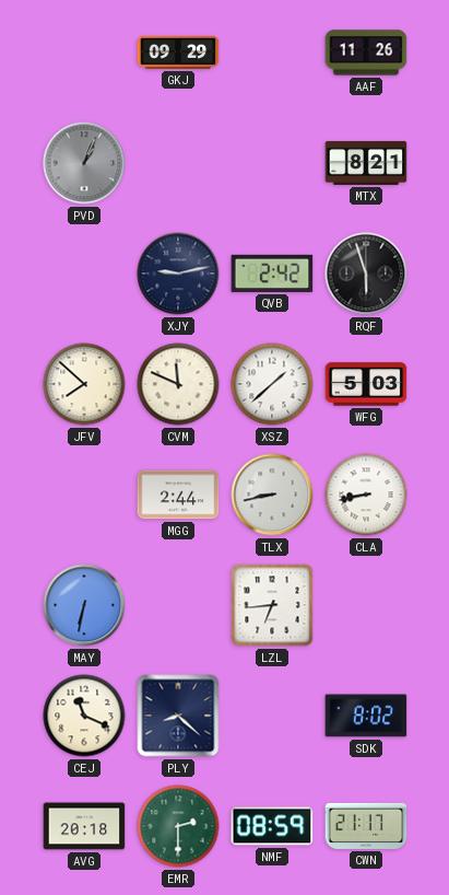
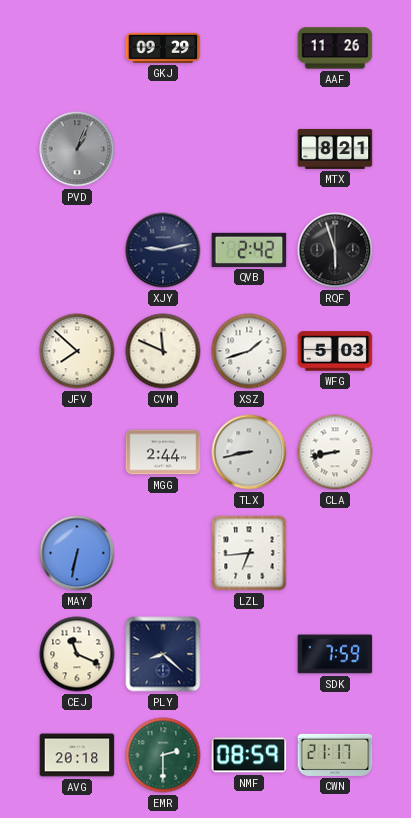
XSZ: 1:38 -> 1:42 (249, 351)
SDK: 8:02 -> 7:59 (335, 654)
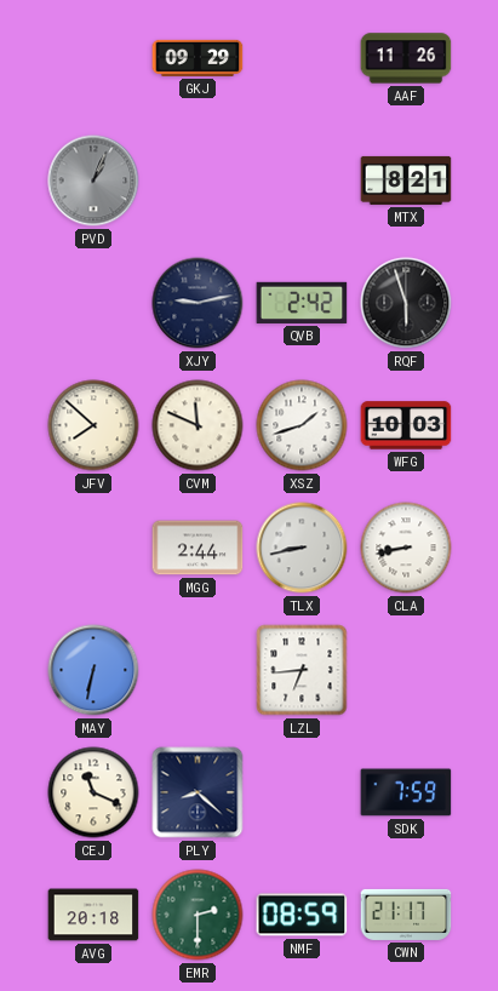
WFG: 5:03 -> 10:03 (406, 425)
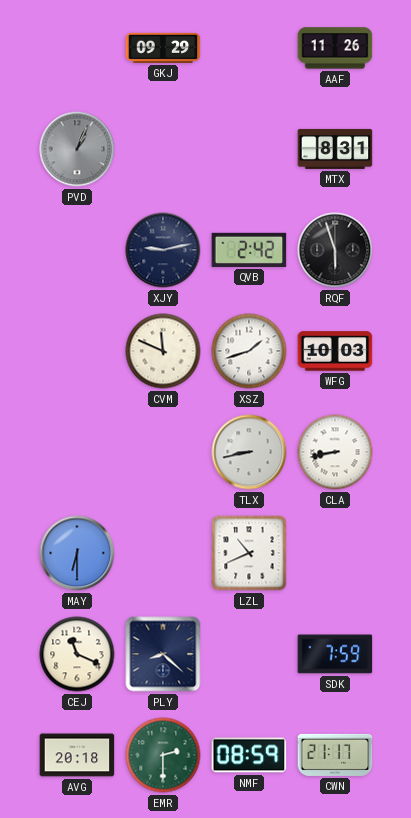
MTX: 8:21 -> 8:31 (335, 149)
JFV: 7:52 -> none (93, 425)
MGG: 2:44 -> none (198, 548)
MAY: 6:32 -> 6:30 (77, 553)
LZL: 6:44 -> 10:41 (249, 553)
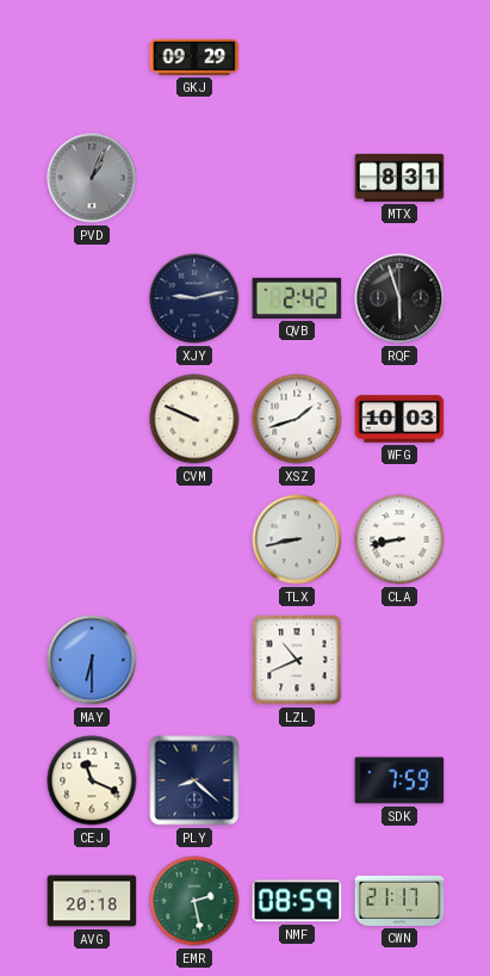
AAF: 11:26 -> none (335, 48)
CVM: 11:49 -> 9:49 (194, 419)
EMR: 2:30 -> 2:28 (194, 901)
